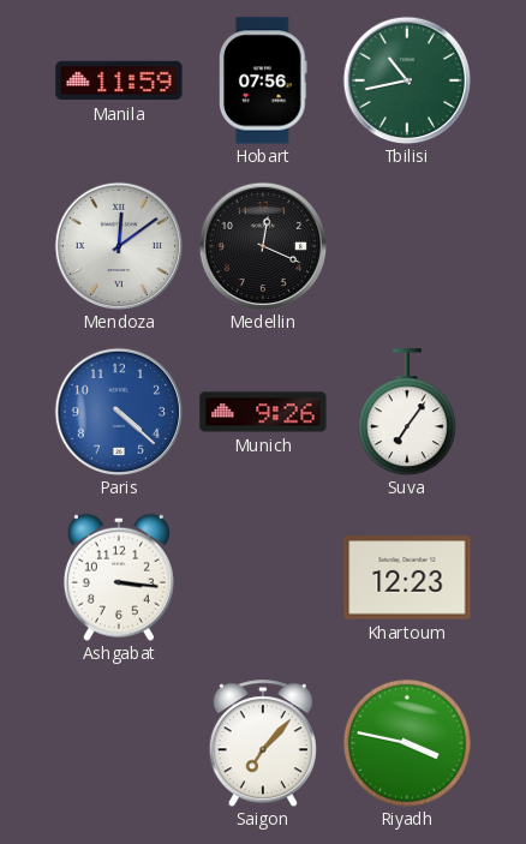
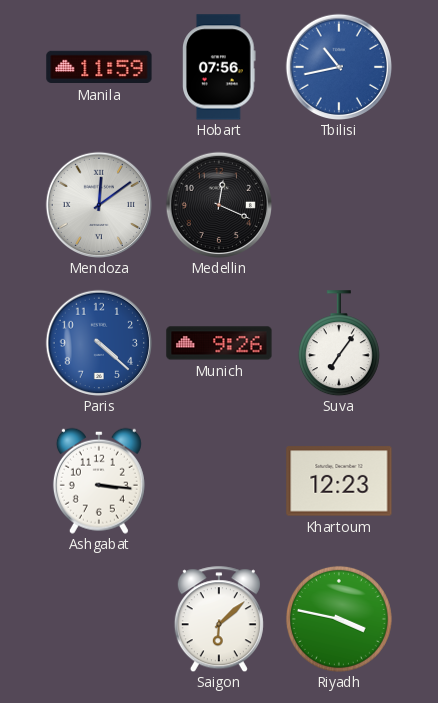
Tbilisi dial: green -> blue (338, 66)
Saigon: 7:07 -> 6:08 (219, 619)
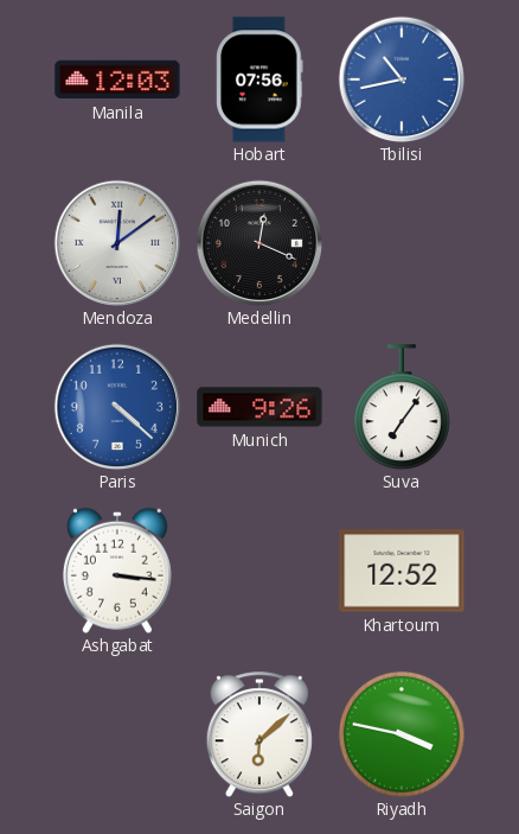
Manila: 11:59 -> 12:03 (117, 79)
Khartoum: 12:23 -> 12:52 (402, 571)
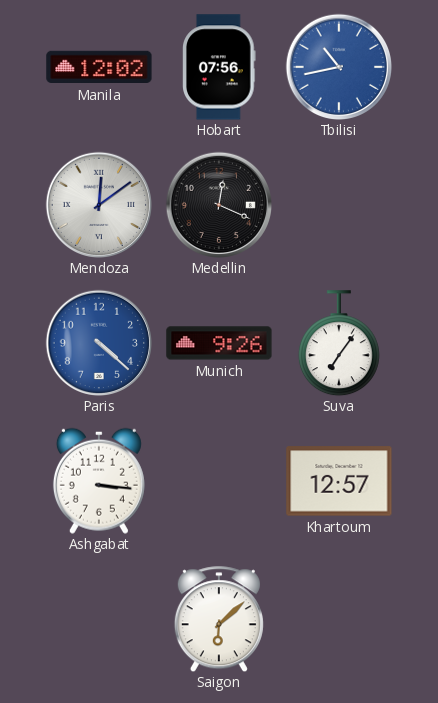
Manila: 12:03 -> 12:02 (99, 67)
Khartoum: 12:52 -> 12:57 (339, 481)
Riyadh: 3:47 -> none (402, 734)
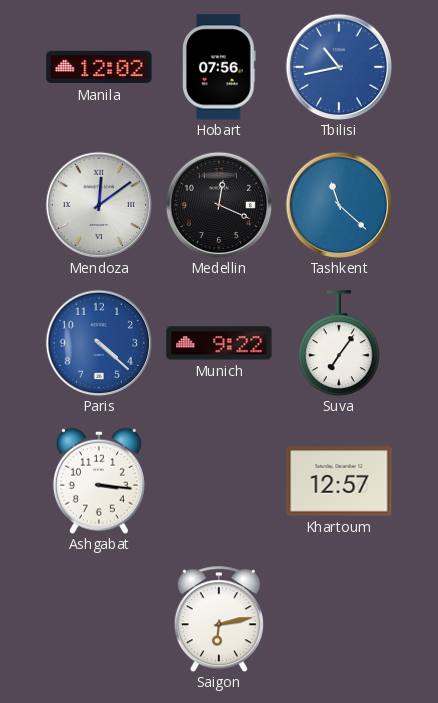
Tashkent: none -> 11:22 (338, 204)
Munich: 9:26 -> 9:22 (219, 343)
Saigon: 6:08 -> 6:13 (219, 619)
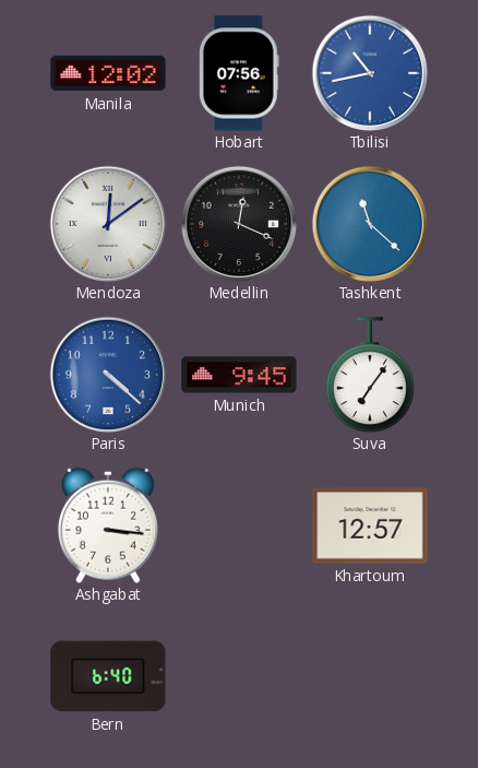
Munich: 9:22 -> 9:45 (239, 375)
Bern: none -> 6:40 (108, 676)
Saigon: 6:13 -> none (219, 619)
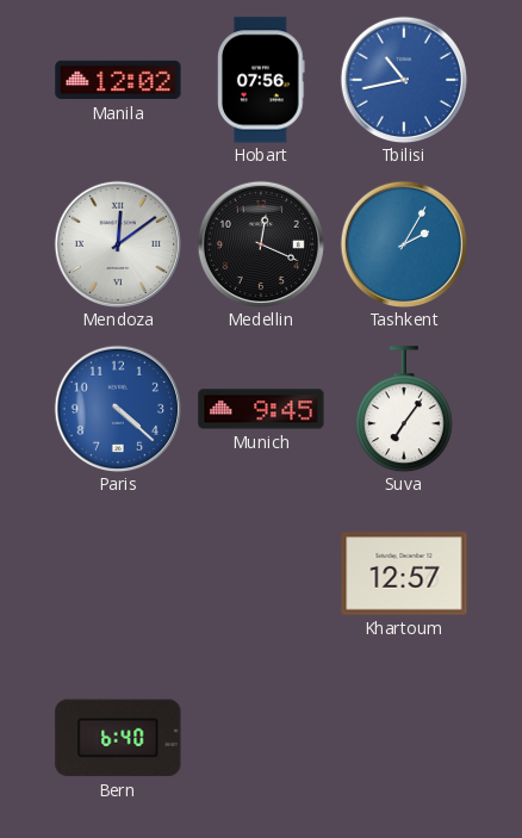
Tashkent: 11:22 -> 2:05 (403, 243)
Ashgabat: 3:16 -> none (108, 525)
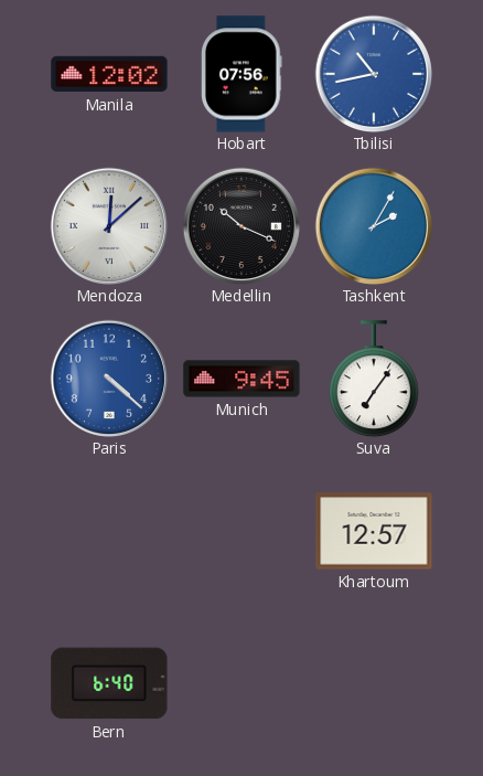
Mendoza: 12:09 -> 12:08 (108, 225)
Medellin: 12:19 -> 10:19 (240, 225)
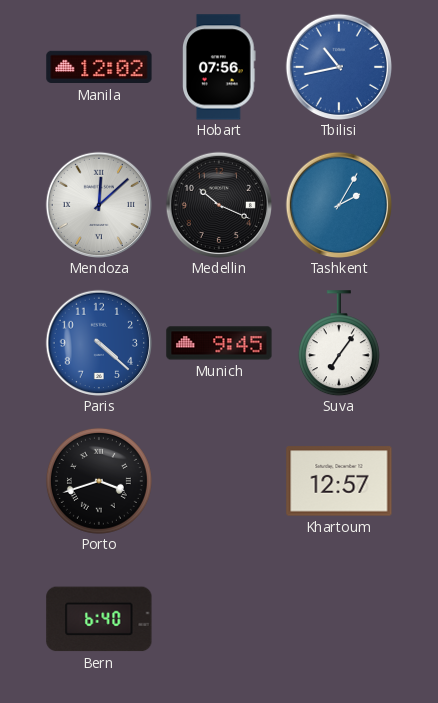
Porto: none -> 3:42 (99, 481)
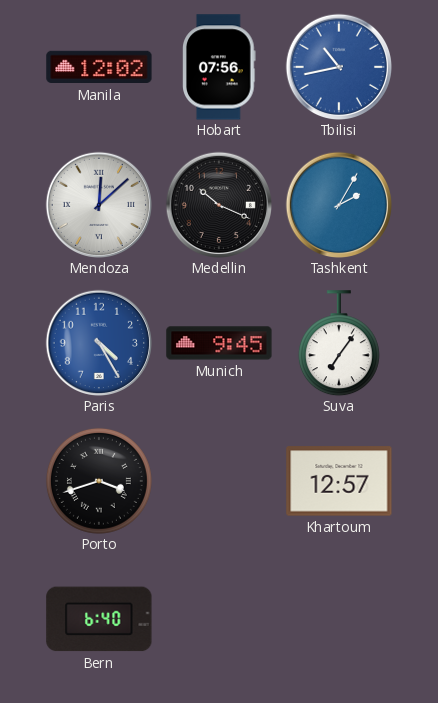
Paris: 4:22 -> 4:25 (98, 342)
